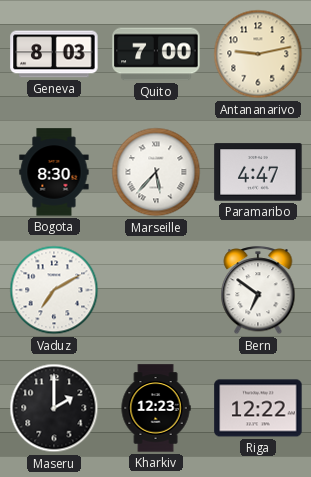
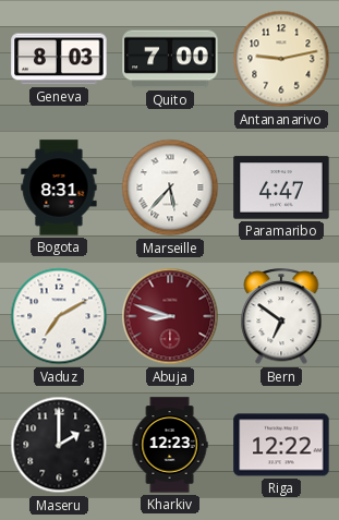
Bogota: 8:30 -> 8:31 (59, 188)
Abuja: none -> 8:48 (170, 316)
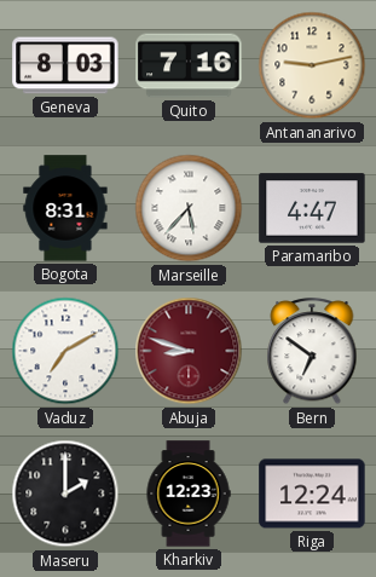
Quito: 7:00 -> 7:16 (189, 65)
Riga: 12:22 -> 12:24 (312, 494)
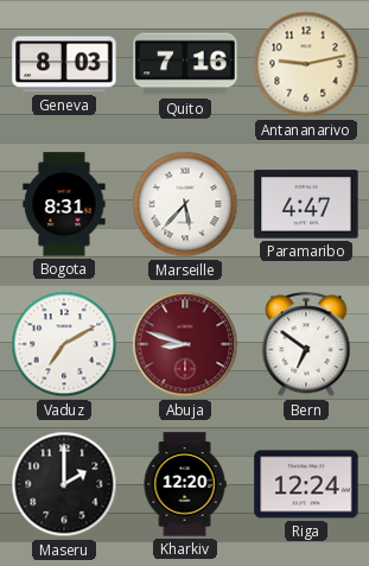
Kharkiv: 12:23 -> 12:20 (185, 484)
